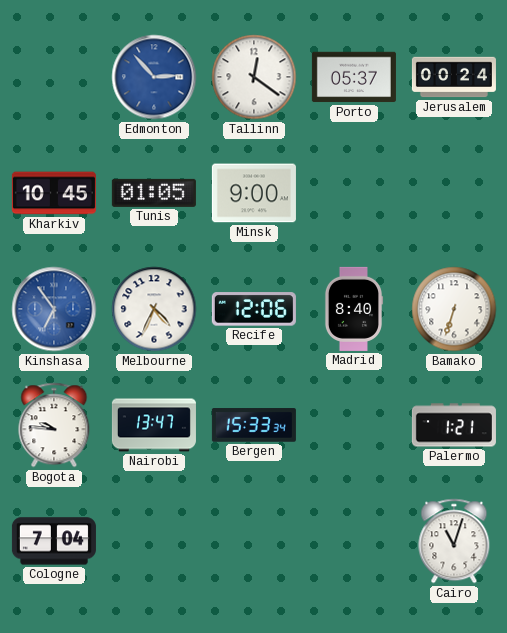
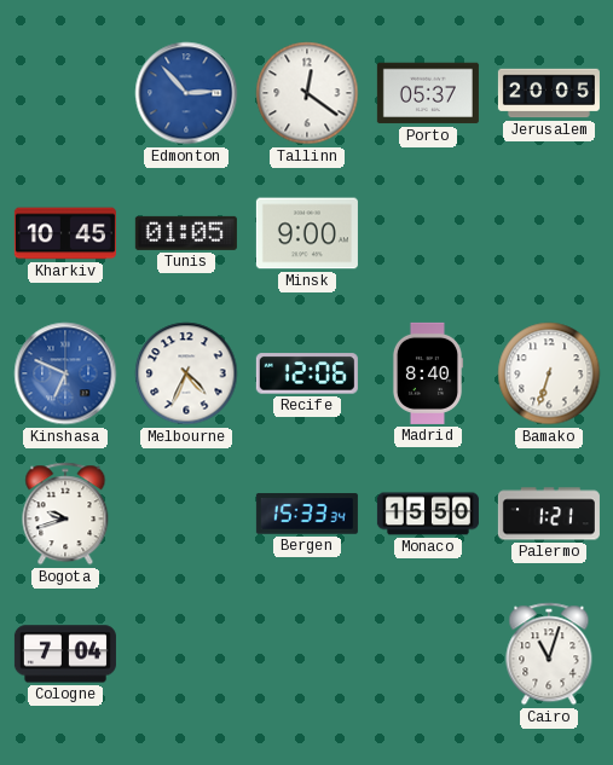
Jerusalem: 00:24 -> 20:05 (549, 93)
Kinshasa: 6:54 -> 6:49 (65, 373)
Bogota: 9:46 -> 9:42 (65, 514)
Nairobi: 13:47 -> none (154, 425)
Monaco: none -> 15:50 (428, 514)
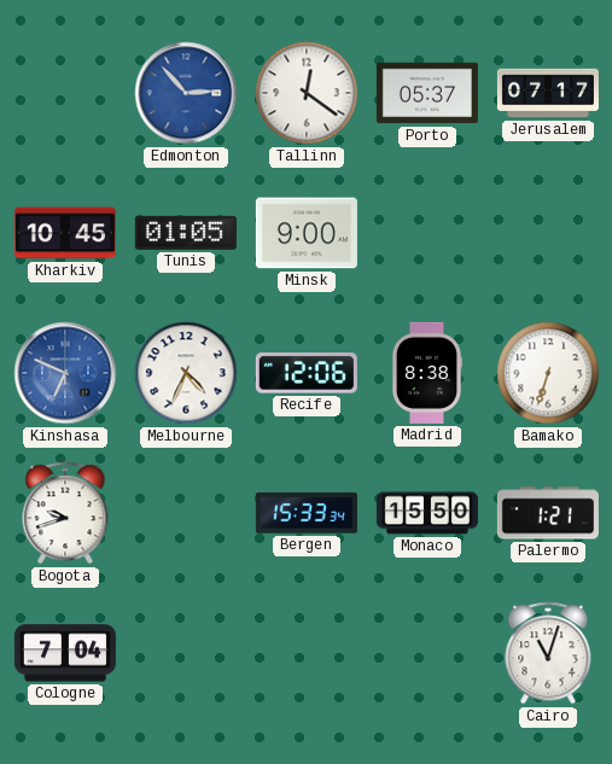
Jerusalem: 20:05 -> 07:17 (548, 93)
Madrid: 8:40 -> 8:38 (427, 373)
